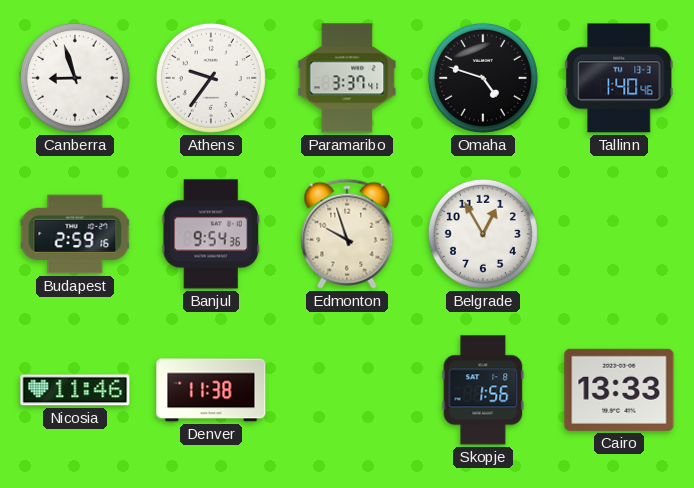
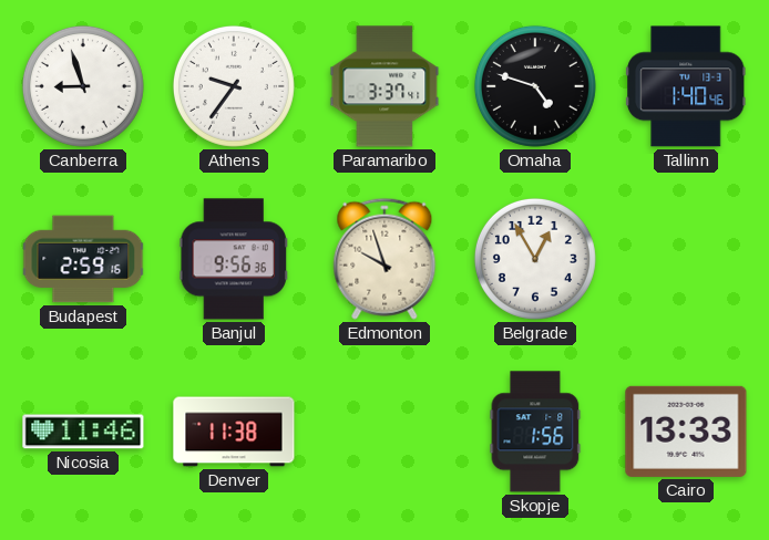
Banjul: 9:54 -> 9:56 (233, 259)
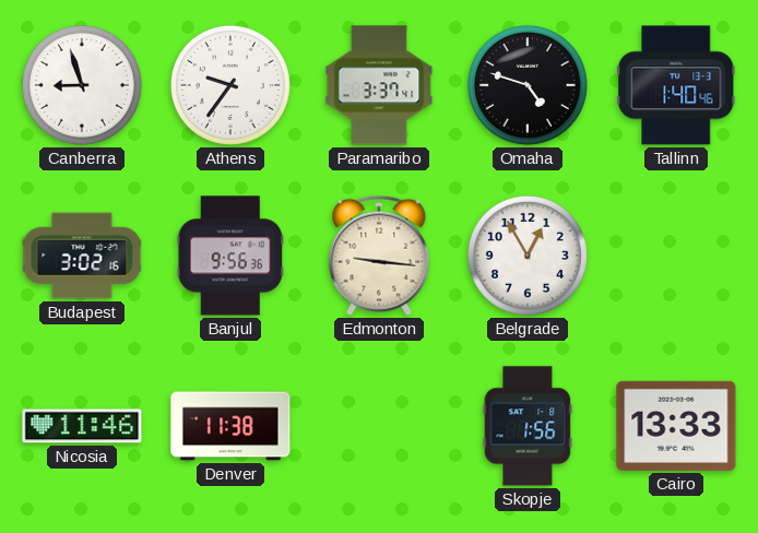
Budapest: 2:59 -> 3:02 (82, 256)
Edmonton: 9:57 -> 9:16 (379, 256)
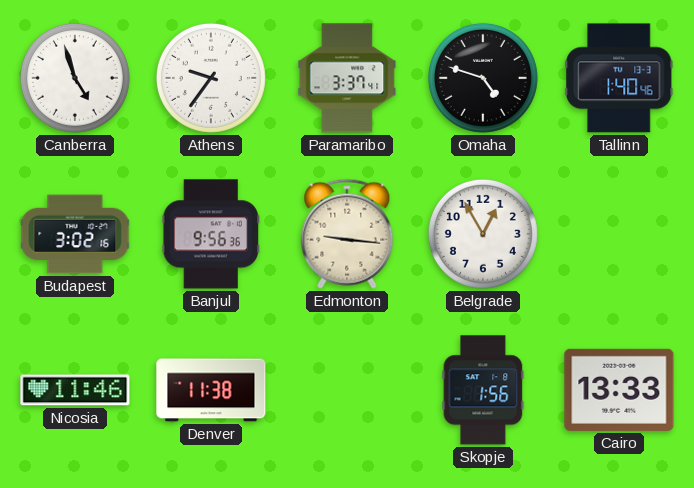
Canberra: 8:57 -> 4:57 (75, 78)
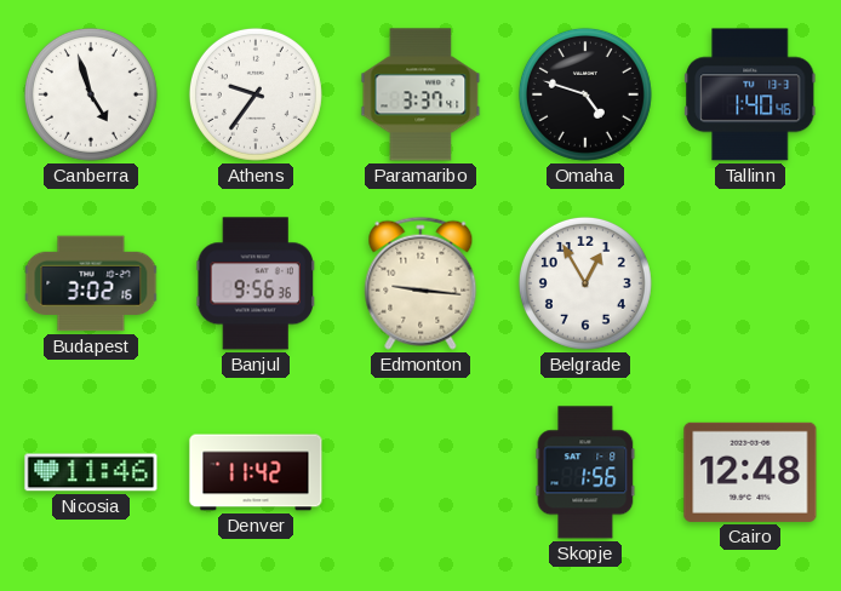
Denver: 11:38 -> 11:42 (256, 472)
Cairo: 13:33 -> 12:48 (750, 472)
